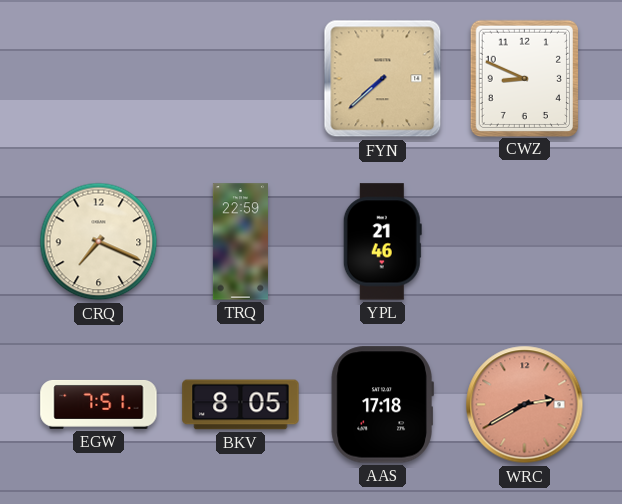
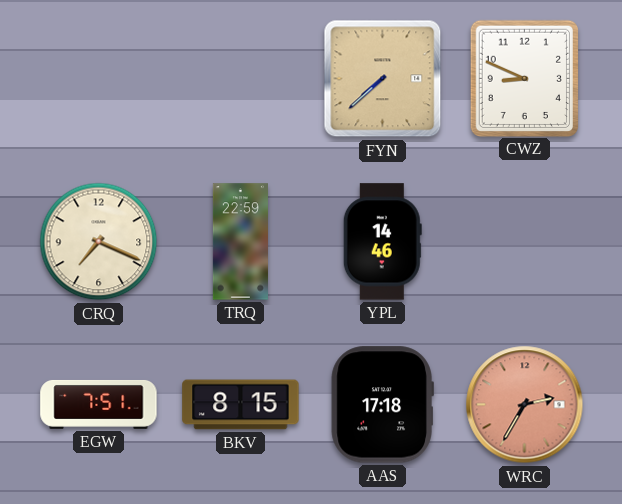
YPL: 21:46 -> 14:46 (382, 242)
BKV: 8:05 -> 8:15 (241, 405)
WRC: 2:40 -> 2:35 (525, 405)
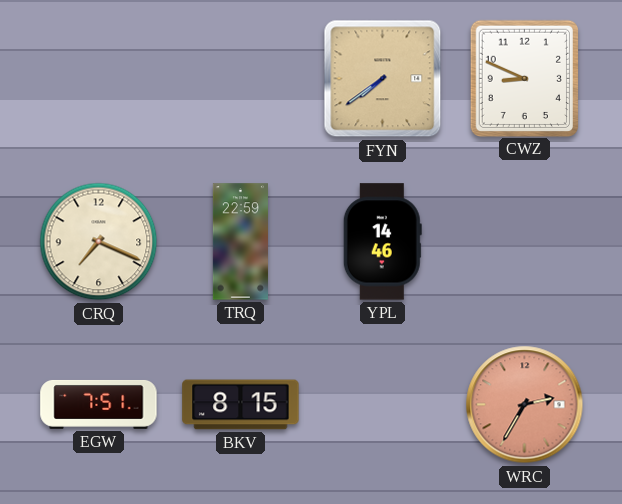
FYN: 7:38 -> 7:39 (383, 79)
AAS: 17:18 -> none (382, 405)
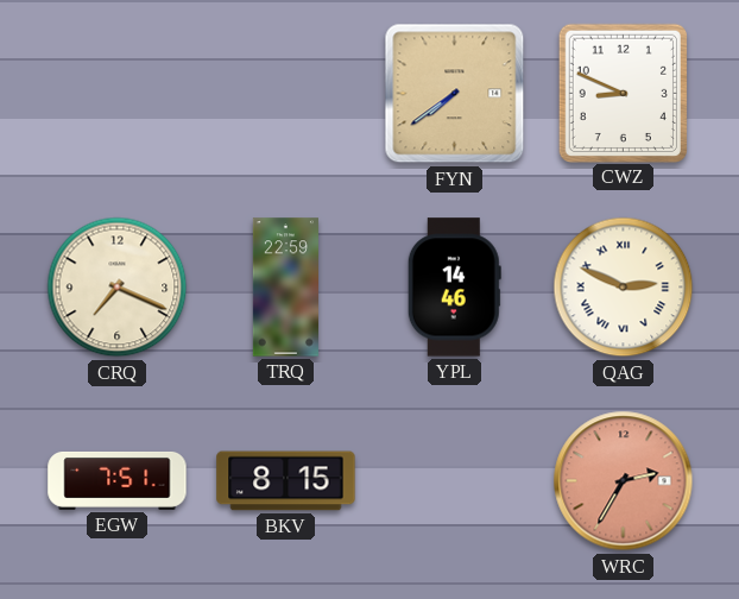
QAG: none -> 2:49 (624, 288)
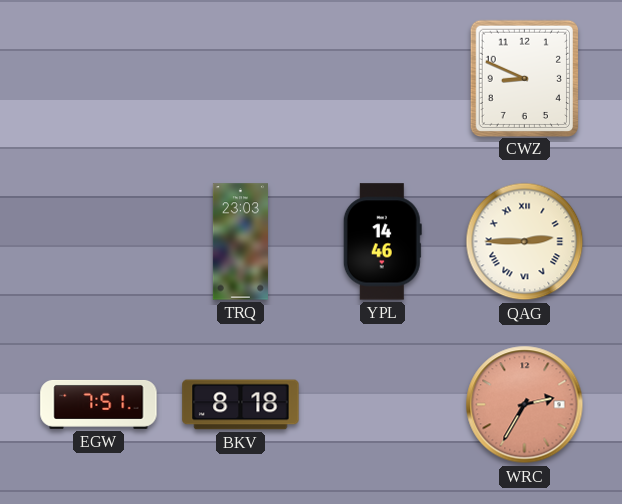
FYN: 7:39 -> none (455, 94)
CRQ: 7:19 -> none (118, 288)
TRQ: 22:59 -> 23:03 (240, 242)
QAG: 2:49 -> 2:45 (525, 242)
BKV: 8:15 -> 8:18 (241, 405)
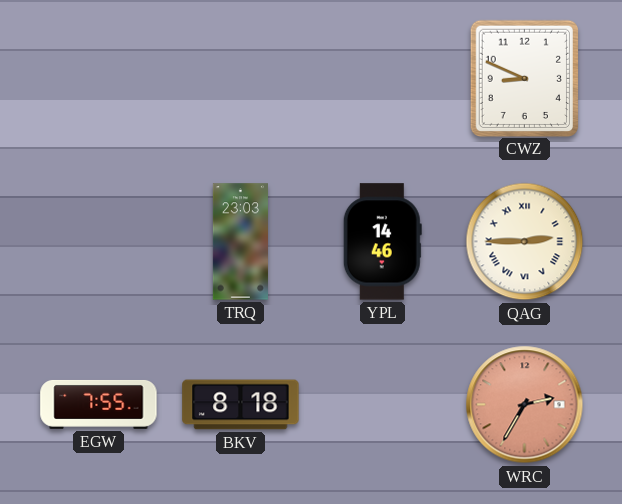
EGW: 7:51 -> 7:55 (99, 404)
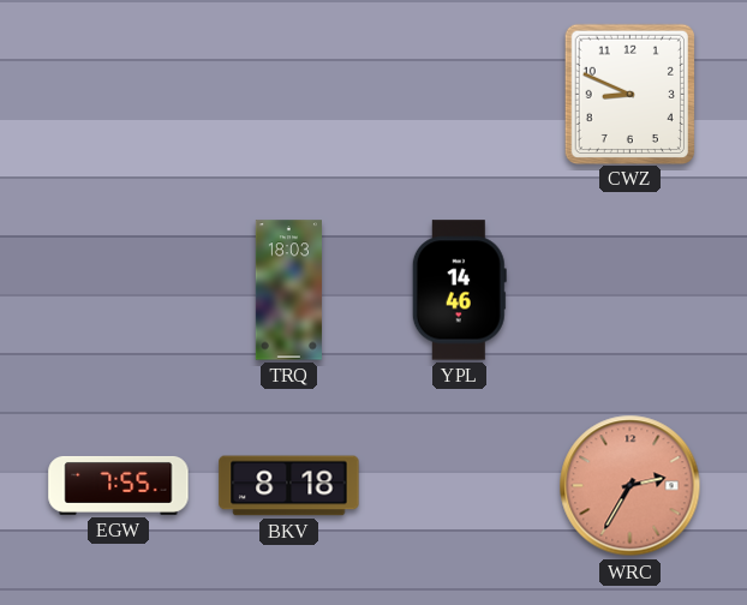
TRQ: 23:03 -> 18:03 (288, 290)
QAG: 2:45 -> none (525, 242)
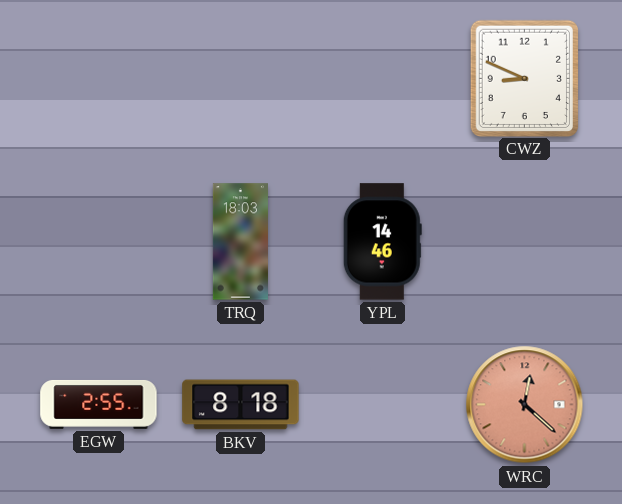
EGW: 7:55 -> 2:55 (99, 404)
WRC: 2:35 -> 12:22 (525, 405)
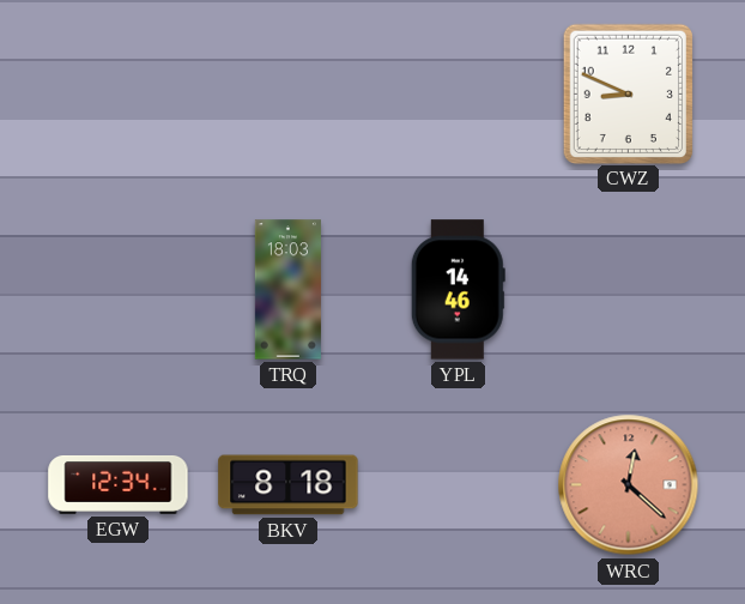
EGW: 2:55 -> 12:34 (119, 484)
